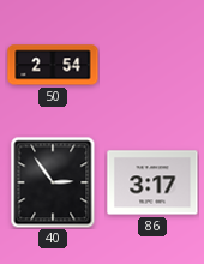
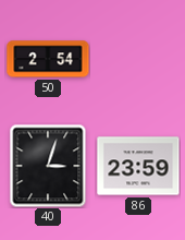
40: 2:54 -> 3:03 (48, 166)
86: 3:17 -> 23:59 (138, 166)
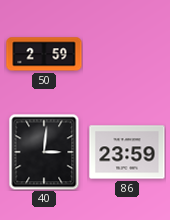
50: 2:54 -> 2:59 (44, 54)
40: 3:03 -> 3:01 (44, 152)
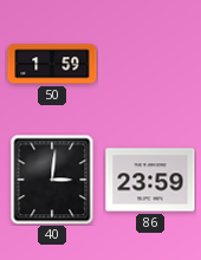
50: 2:59 -> 1:59 (52, 64)
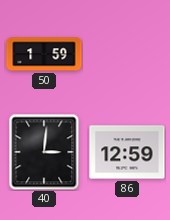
86: 23:59 -> 12:59 (127, 152)
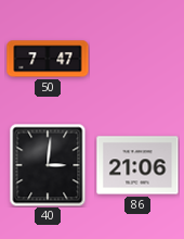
50: 1:59 -> 7:47 (48, 59)
86: 12:59 -> 21:06 (137, 165)
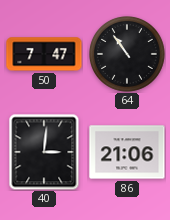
64: none -> 10:54 (127, 54)
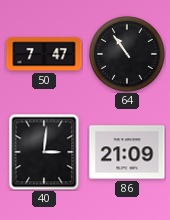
86: 21:06 -> 21:09 (127, 152)
